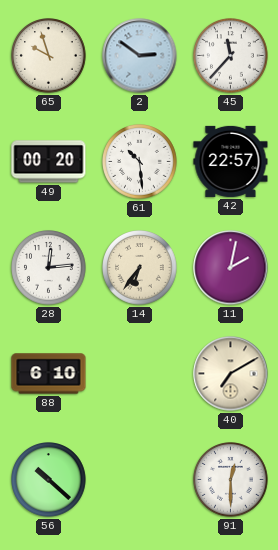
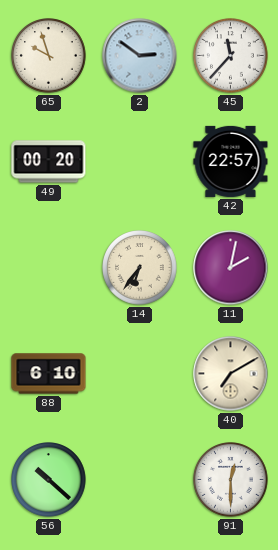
61: 10:29 -> none (140, 162)
28: 12:14 -> none (49, 268)
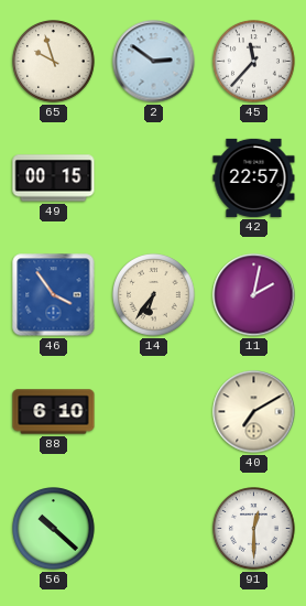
49: 00:20 -> 00:15 (54, 178)
46: none -> 3:54 (54, 295)
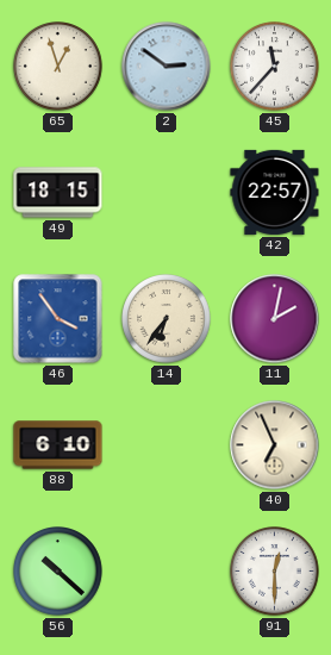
65: 9:57 -> 12:57 (58, 67)
49: 00:15 -> 18:15 (58, 193)
40: 7:10 -> 6:56 (275, 445)
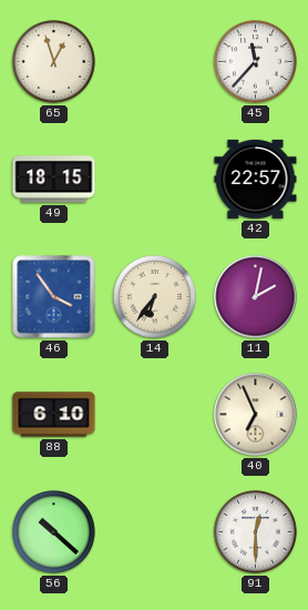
2: 2:51 -> none (167, 67)
